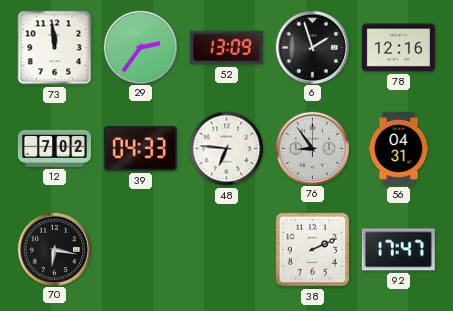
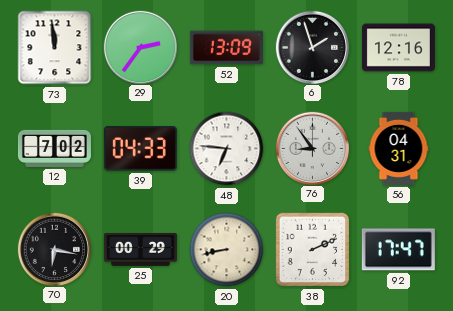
25: none -> 00:29 (140, 250)
20: none -> 8:43 (227, 250)
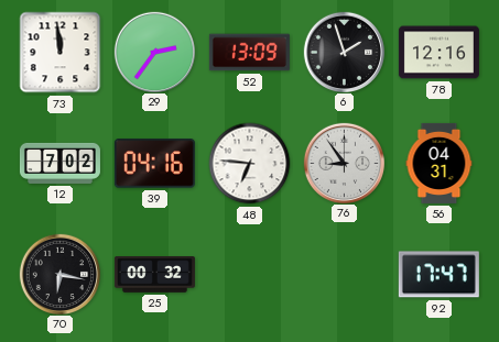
39: 04:33 -> 04:16 (154, 164)
25: 00:29 -> 00:32 (154, 275)
20: 8:43 -> none (227, 250)
38: 2:11 -> none (313, 250)
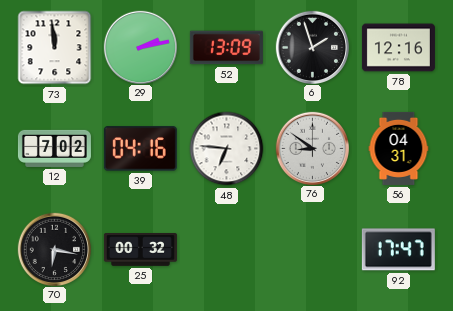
29: 2:36 -> 2:13 (140, 47)
76: 8:54 -> 8:51 (312, 148)
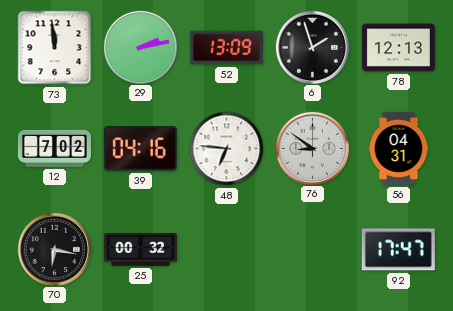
78: 12:16 -> 12:13 (398, 48)
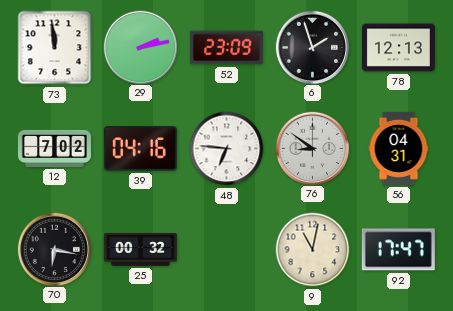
52: 13:09 -> 23:09 (226, 48)
9: none -> 11:02 (313, 250)
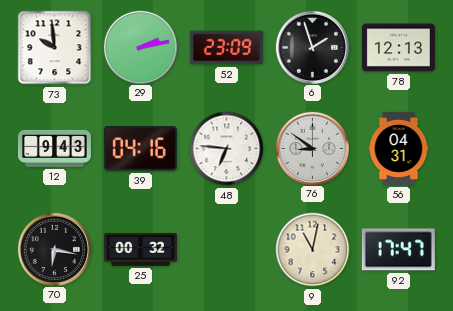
73: 11:59 -> 9:59 (55, 48)
12: 7:02 -> 9:43 (54, 148)
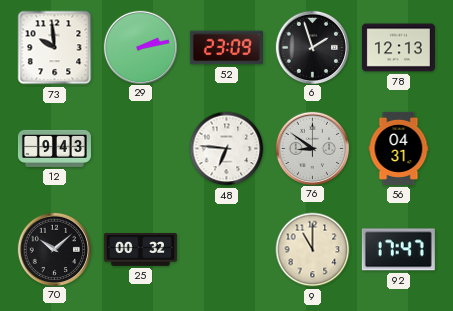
39: 04:16 -> none (140, 149)
70: 6:17 -> 10:08 (54, 249)
9: 11:02 -> 11:00 (313, 250)
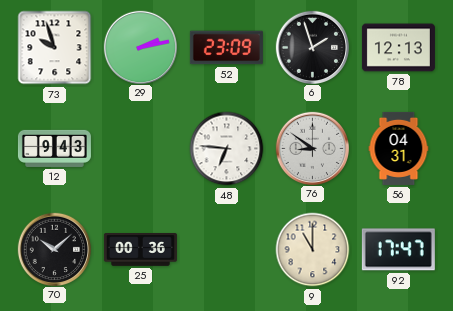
73: 9:59 -> 9:57 (55, 48)
25: 00:32 -> 00:36 (140, 250)
